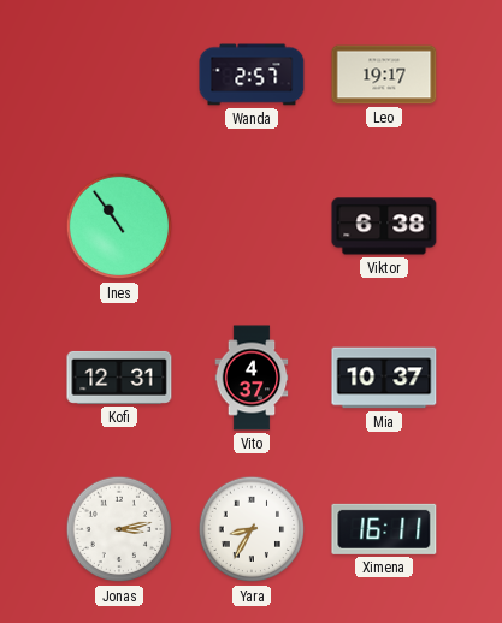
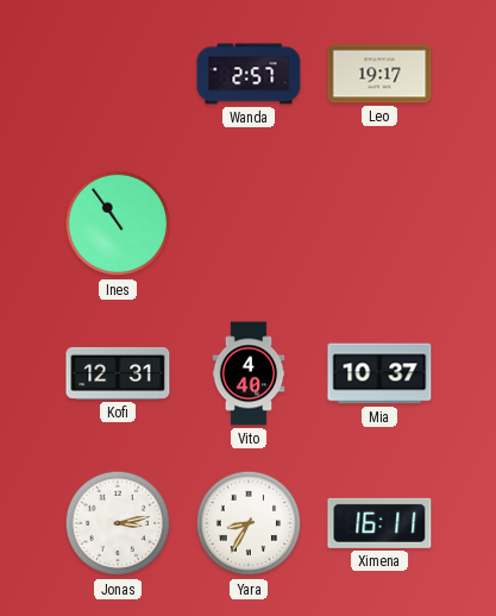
Viktor: 6:38 -> none (384, 226)
Vito: 4:37 -> 4:40 (249, 373)
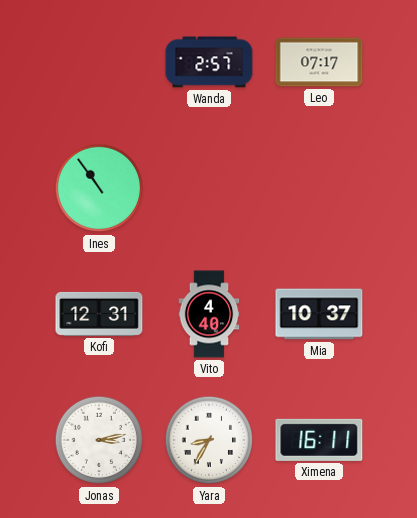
Leo: 19:17 -> 07:17 (319, 62)
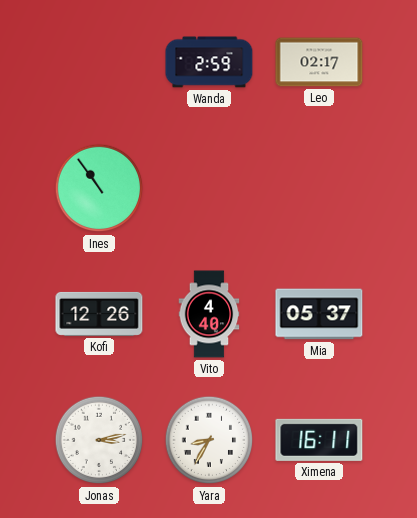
Wanda: 2:57 -> 2:59 (209, 62)
Leo: 07:17 -> 02:17 (319, 62)
Kofi: 12:31 -> 12:26 (99, 314)
Mia: 10:37 -> 05:37 (319, 314)
